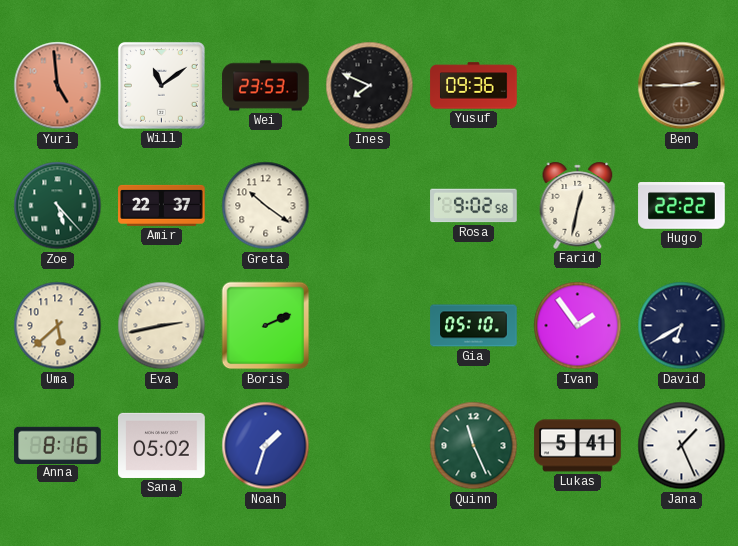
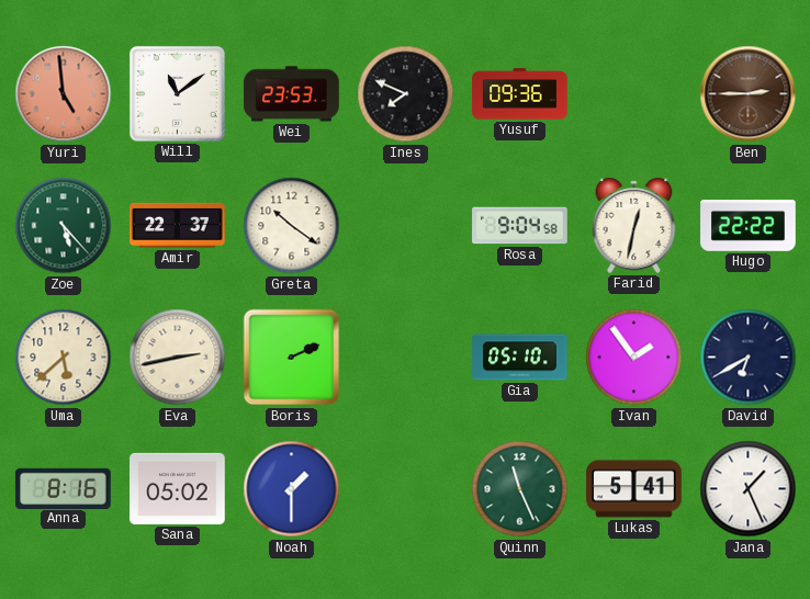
Rosa: 9:02 -> 9:04 (520, 226)
Noah: 1:33 -> 1:30 (292, 489)
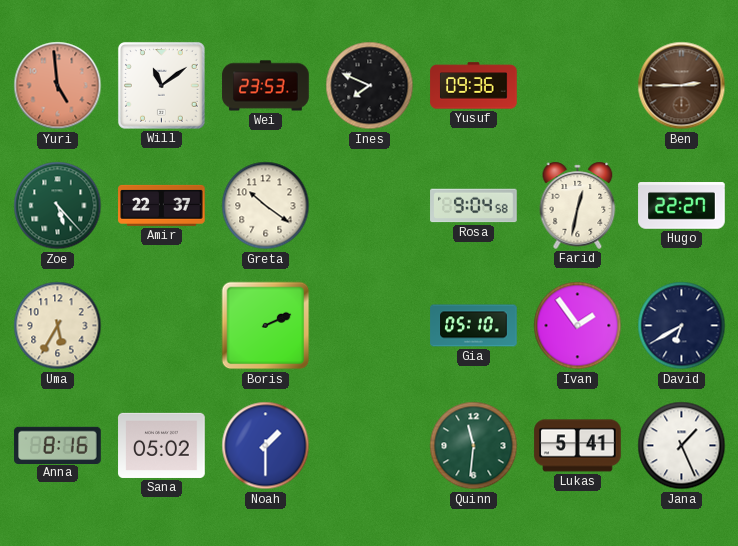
Hugo: 22:22 -> 22:27 (682, 206)
Uma: 5:38 -> 5:35 (58, 326)
Eva: 2:43 -> none (178, 358)
Quinn: 11:26 -> 11:31 (474, 446)
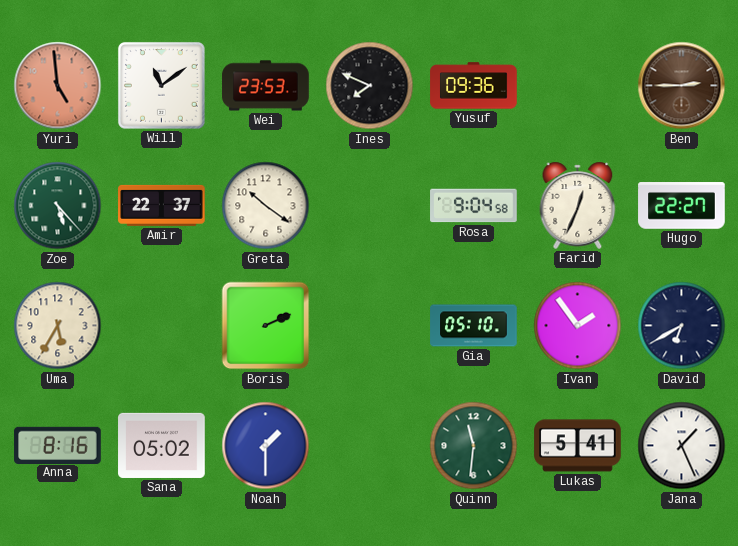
Farid: 12:32 -> 12:34 (578, 205)
